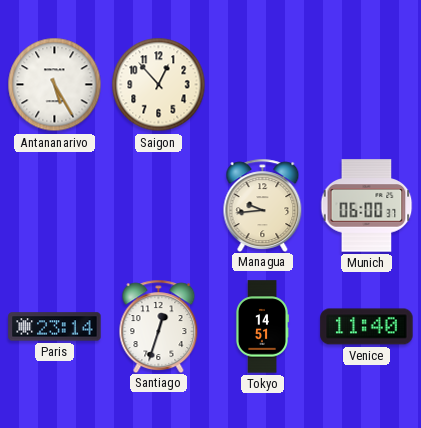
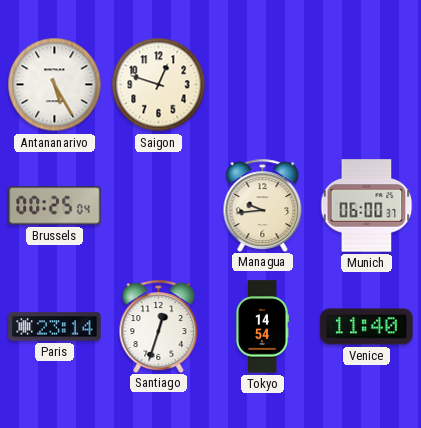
Saigon: 12:53 -> 12:48 (159, 85)
Brussels: none -> 00:25 (55, 206)
Tokyo: 14:51 -> 14:54 (261, 327)
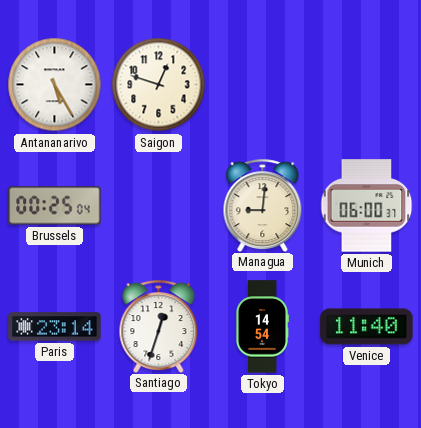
Managua: 9:44 -> 9:01 (263, 205)
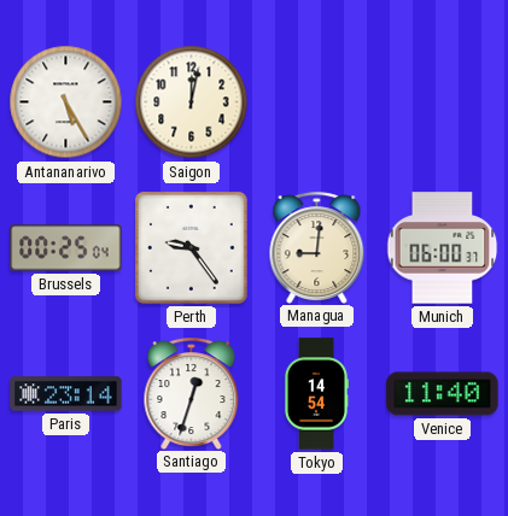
Saigon: 12:48 -> 12:02 (192, 102)
Perth: none -> 9:24 (192, 248)
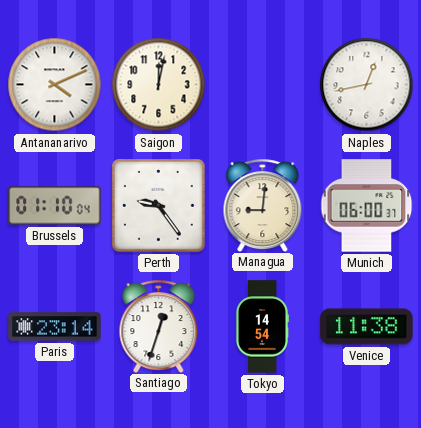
Antananarivo: 5:25 -> 4:11 (55, 85)
Naples: none -> 12:43 (367, 85)
Brussels: 00:25 -> 01:10 (55, 206)
Venice: 11:40 -> 11:38 (367, 327)
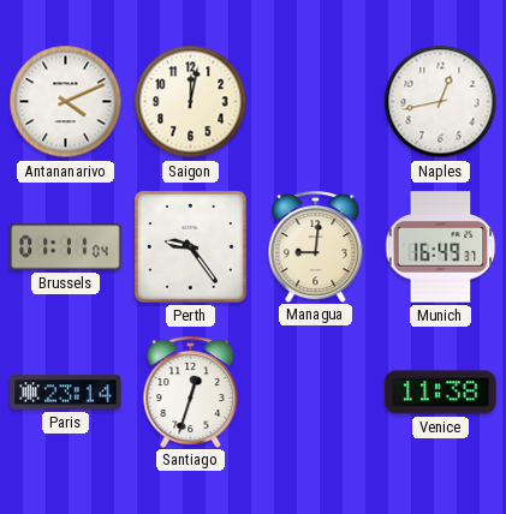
Brussels: 01:10 -> 01:11 (66, 247)
Munich: 06:00 -> 16:49 (441, 247)
Tokyo: 14:54 -> none (261, 327)
